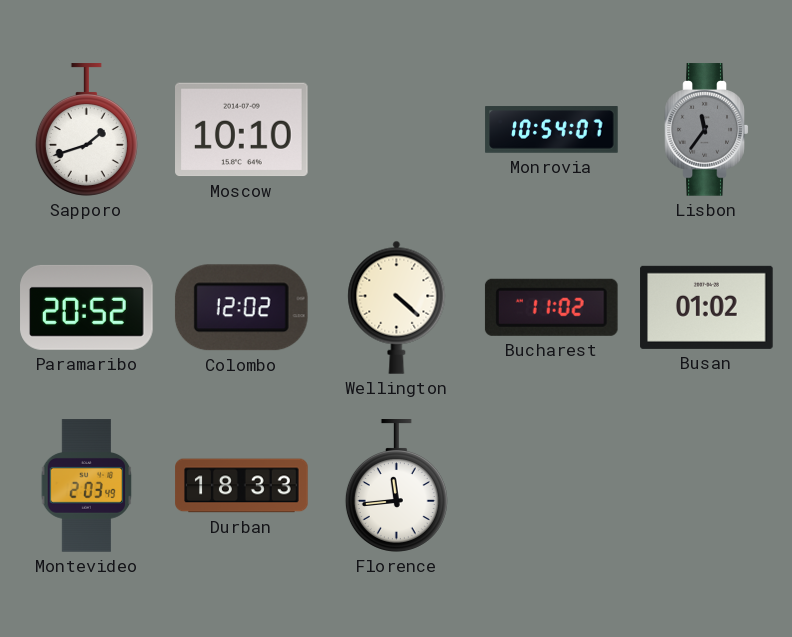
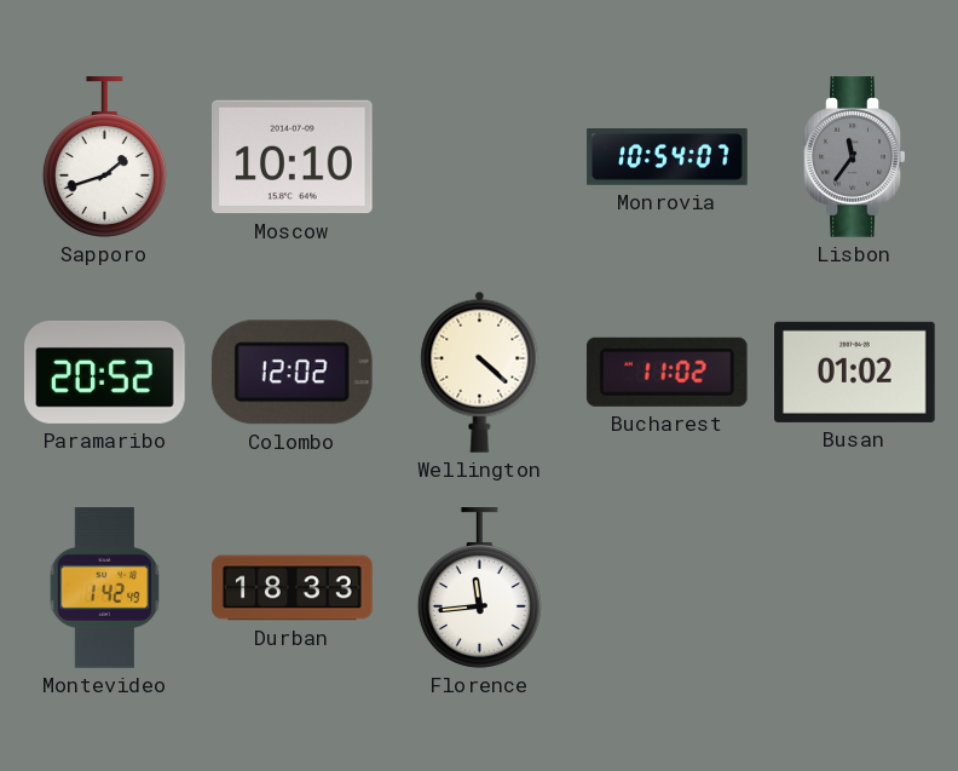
Montevideo: 2:03 -> 1:42 (105, 588)
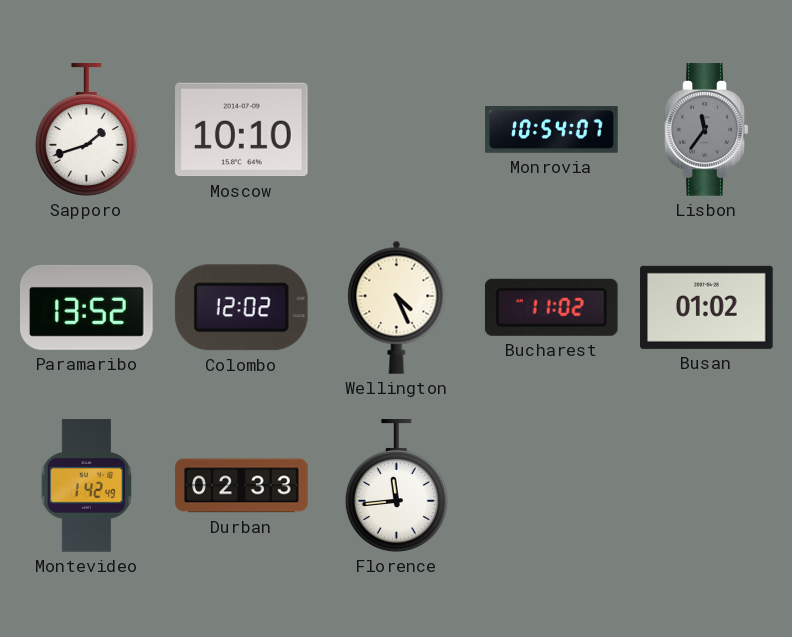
Paramaribo: 20:52 -> 13:52 (87, 307)
Wellington: 4:22 -> 4:26 (397, 307)
Durban: 18:33 -> 02:33 (242, 486)
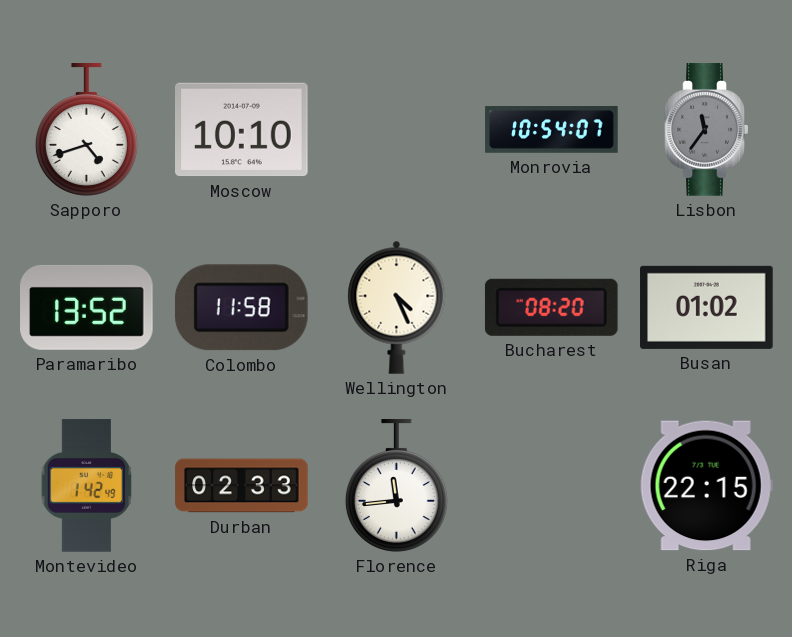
Sapporo: 1:42 -> 4:42 (86, 130)
Colombo: 12:02 -> 11:58 (241, 308)
Bucharest: 11:02 -> 08:20 (551, 307)
Riga: none -> 22:15 (706, 486)
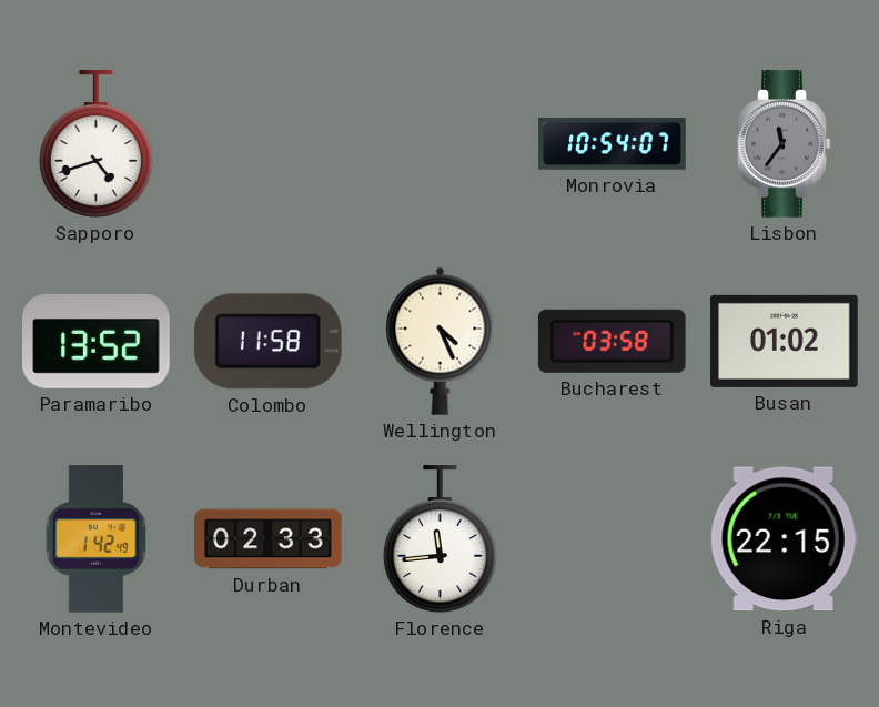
Moscow: 10:10 -> none (242, 130)
Bucharest: 08:20 -> 03:58 (612, 341)
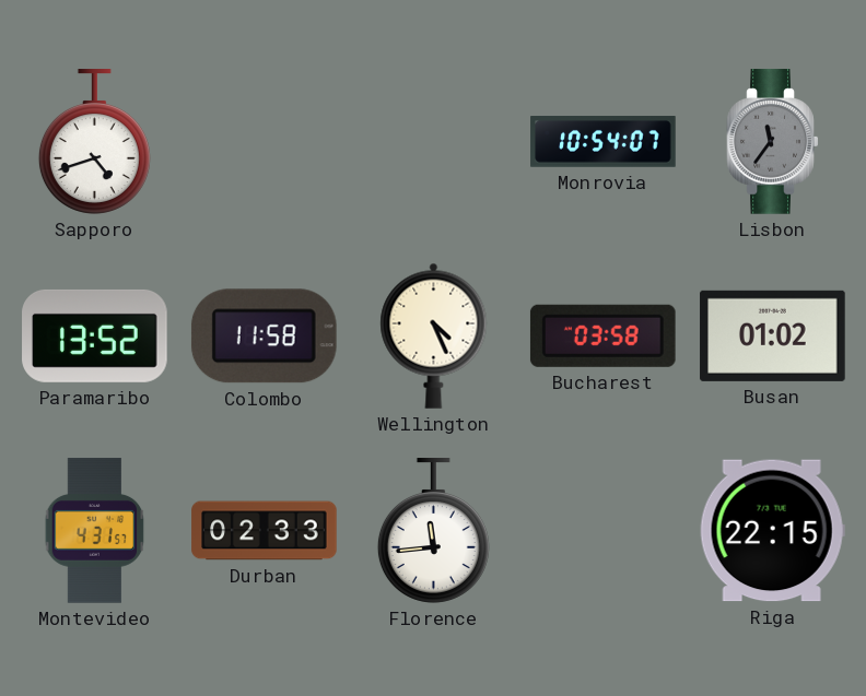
Montevideo: 1:42 -> 4:31 (95, 531)
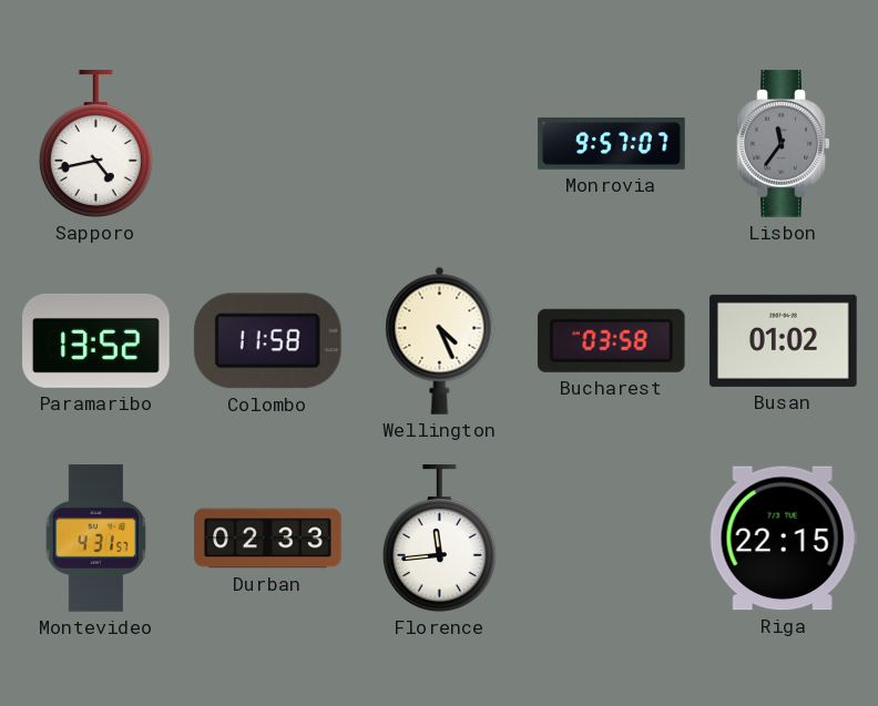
Sapporo: 4:42 -> 4:43 (95, 144)
Monrovia: 10:54 -> 9:57 (612, 144)
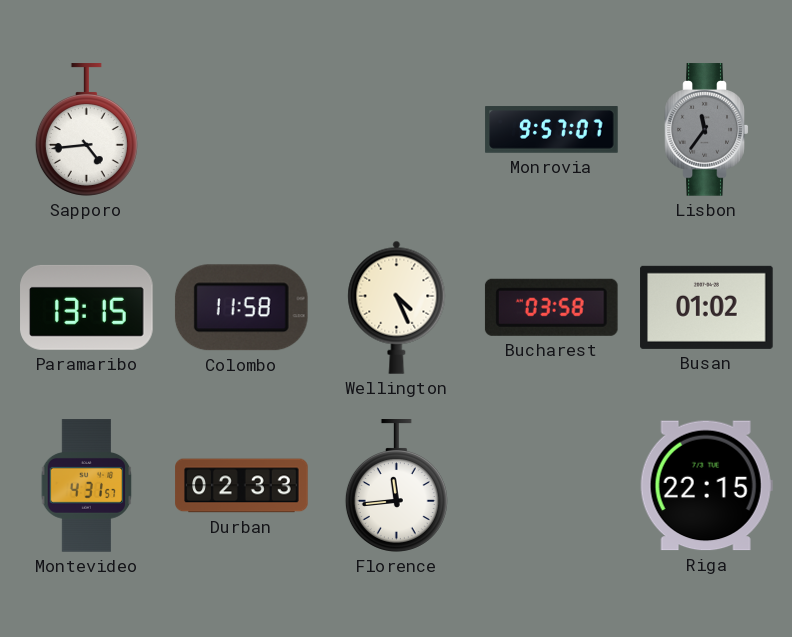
Sapporo: 4:43 -> 4:44 (86, 130)
Paramaribo: 13:52 -> 13:15 (87, 307)
